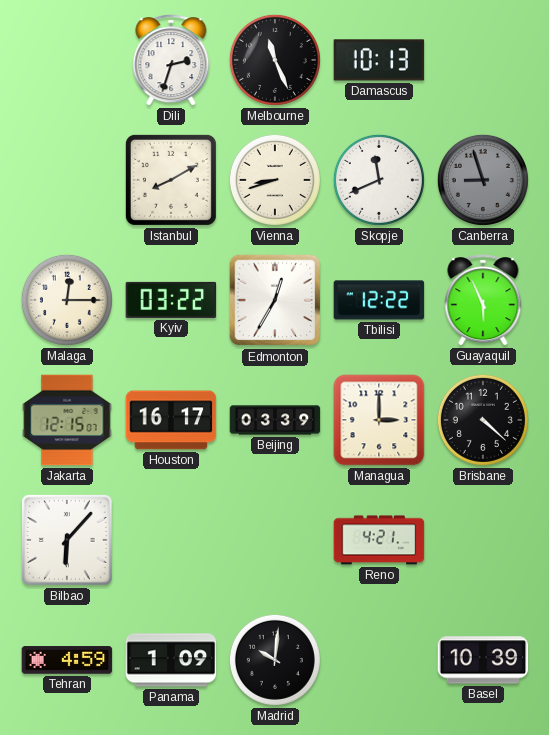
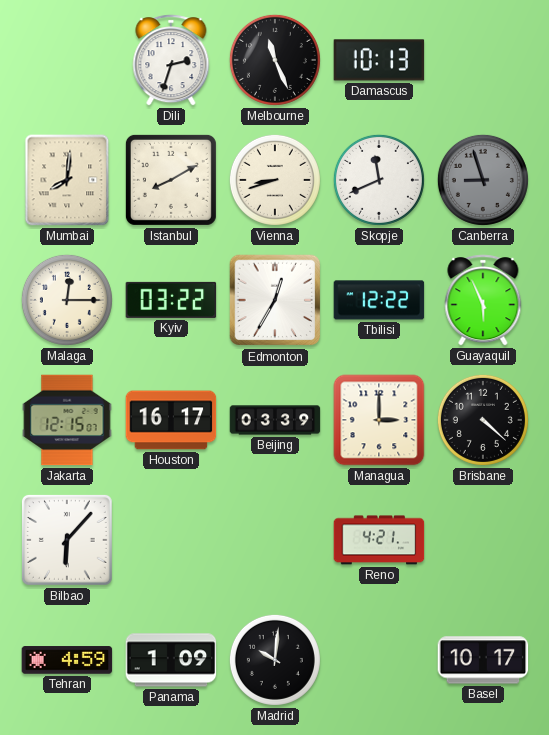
Mumbai: none -> 8:01 (67, 180)
Basel: 10:39 -> 10:17 (483, 660)
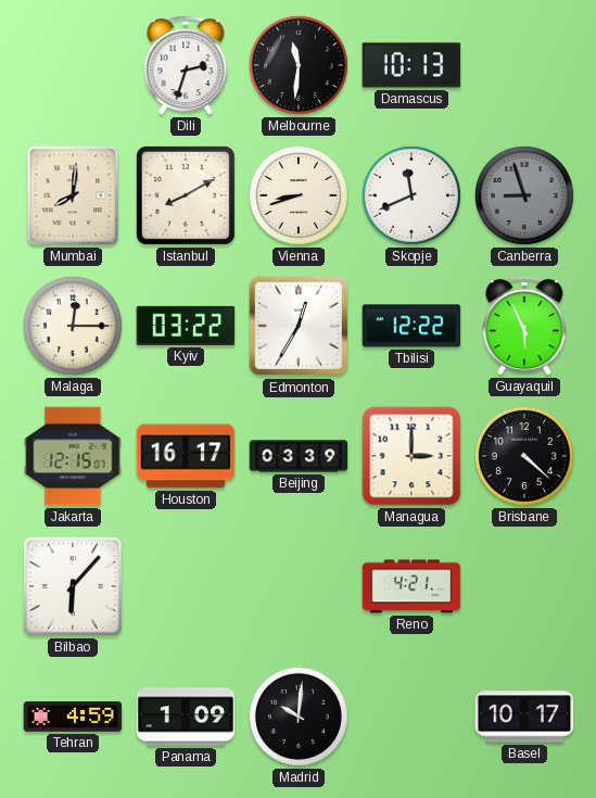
Melbourne: 11:26 -> 11:31 (299, 65)
